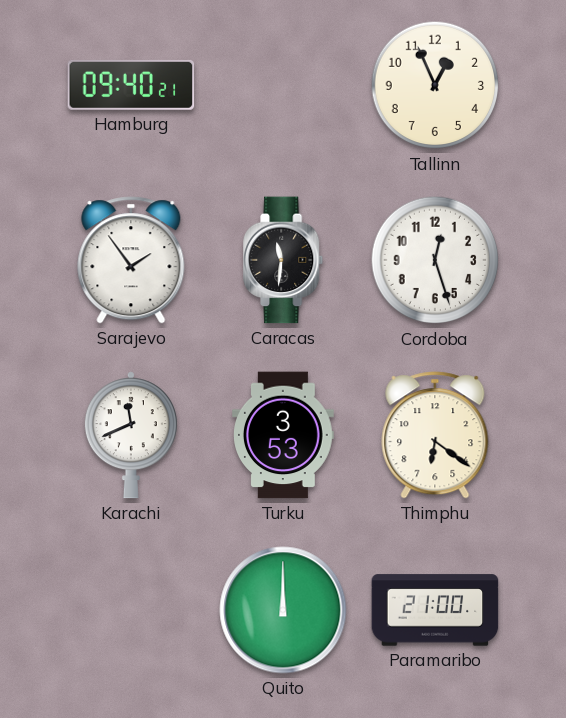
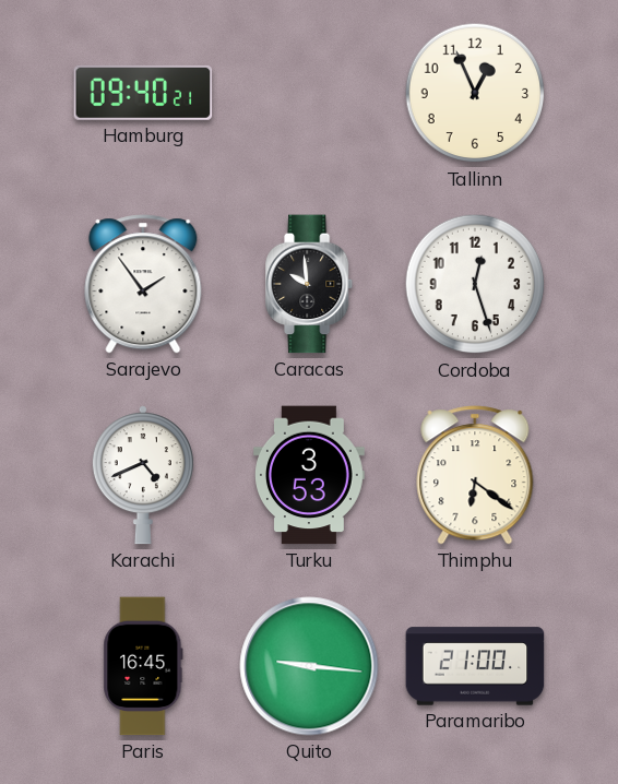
Caracas: 11:31 -> 9:59 (310, 284)
Karachi: 11:41 -> 4:41 (143, 475)
Paris: none -> 16:45 (143, 666)
Quito: 12:00 -> 9:16 (309, 666)
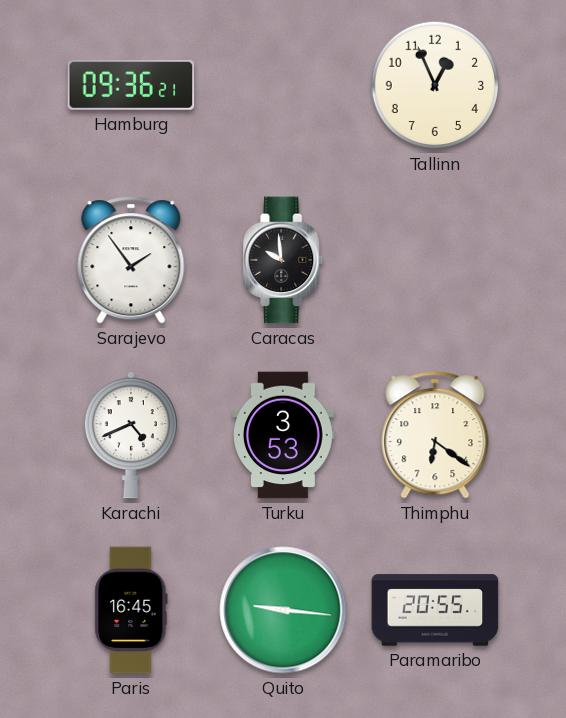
Hamburg: 09:40 -> 09:36 (131, 85)
Cordoba: 12:27 -> none (475, 284)
Paramaribo: 21:00 -> 20:55 (435, 610)
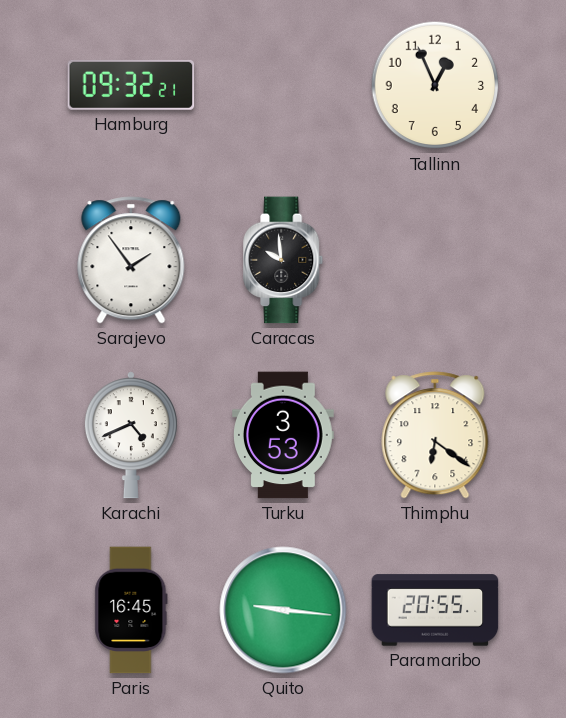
Hamburg: 09:36 -> 09:32 (131, 85)
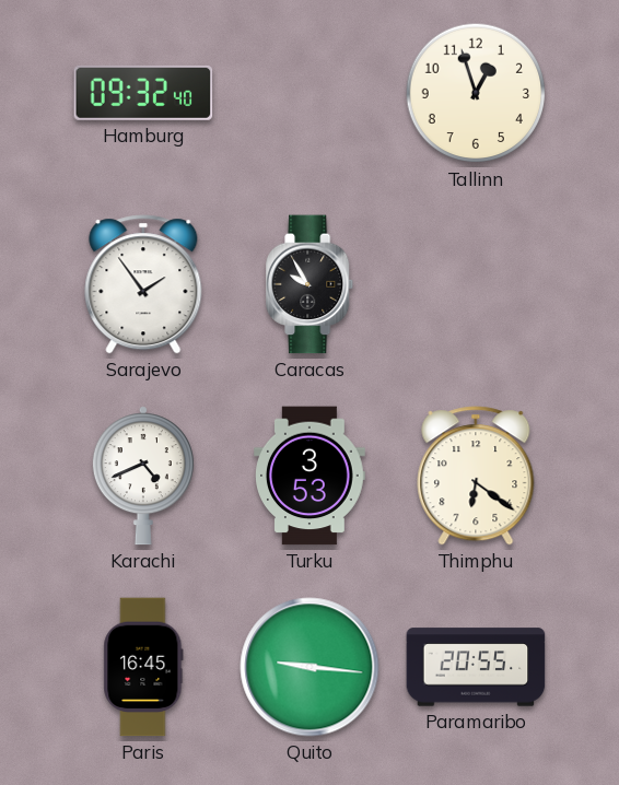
Hamburg: 09:32:21 -> 09:32:40 (143, 93)
Tallinn: 12:56 -> 12:57 (476, 93)
Caracas: 9:59 -> 9:55 (311, 284)
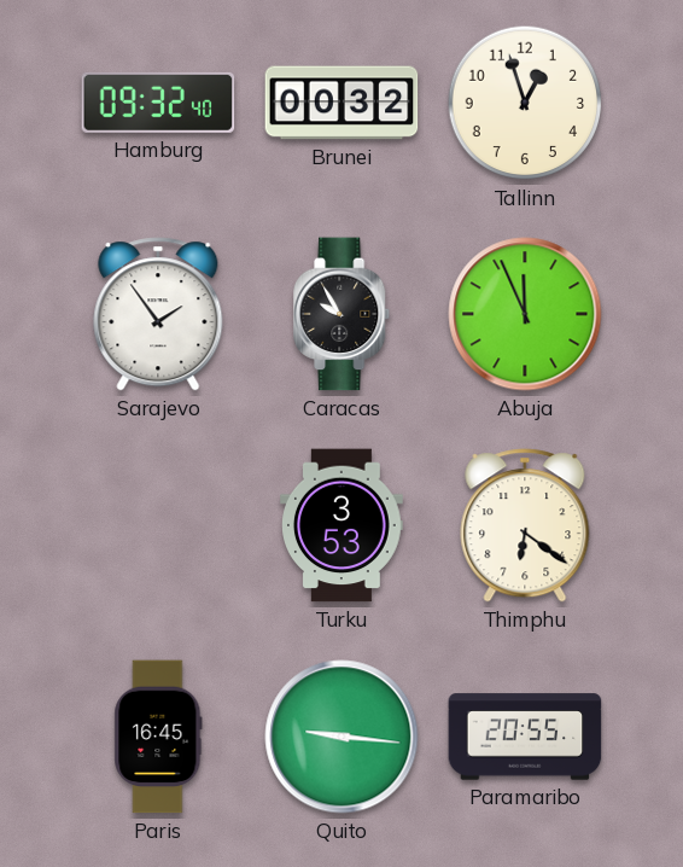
Brunei: none -> 00:32 (341, 103)
Abuja: none -> 11:56 (525, 314)
Karachi: 4:41 -> none (143, 476)
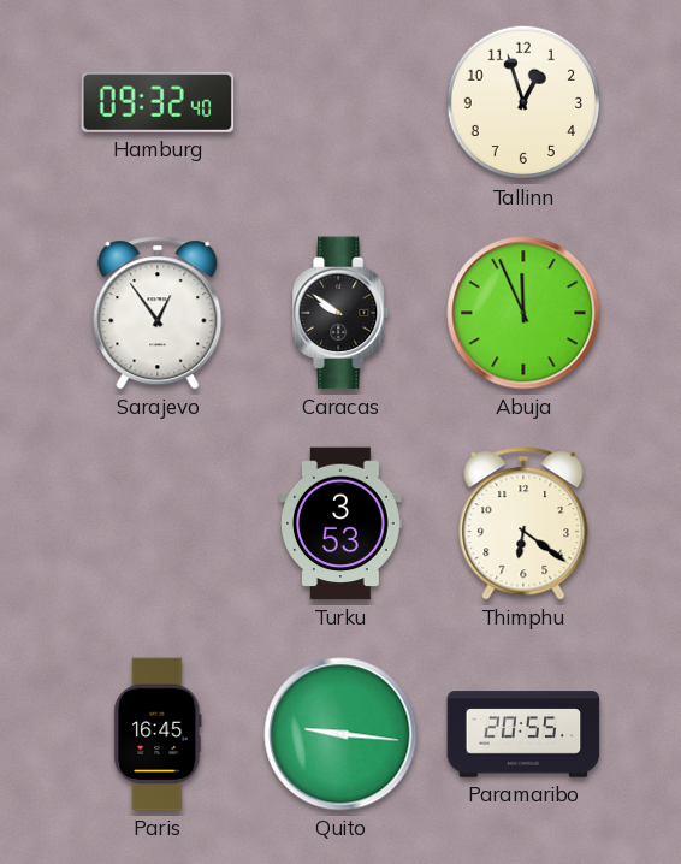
Brunei: 00:32 -> none (341, 103)
Sarajevo: 1:54 -> 12:54 (158, 313)
Caracas: 9:55 -> 9:51 (342, 313)
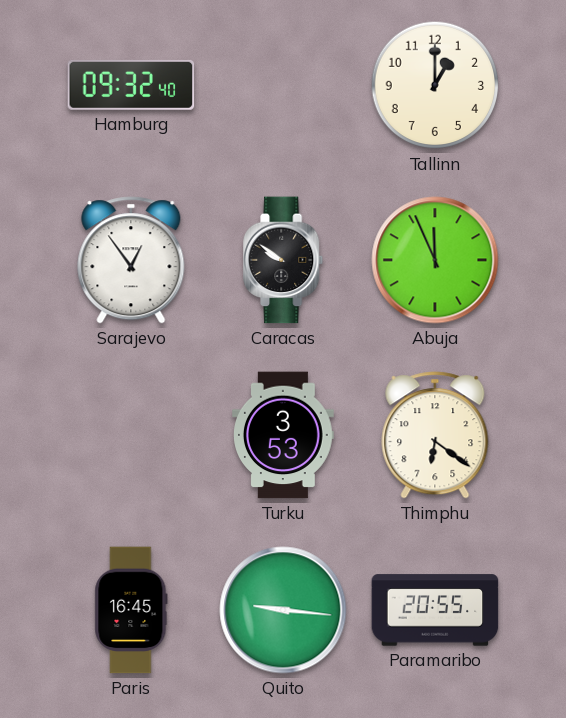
Tallinn: 12:57 -> 1:00 (435, 85)
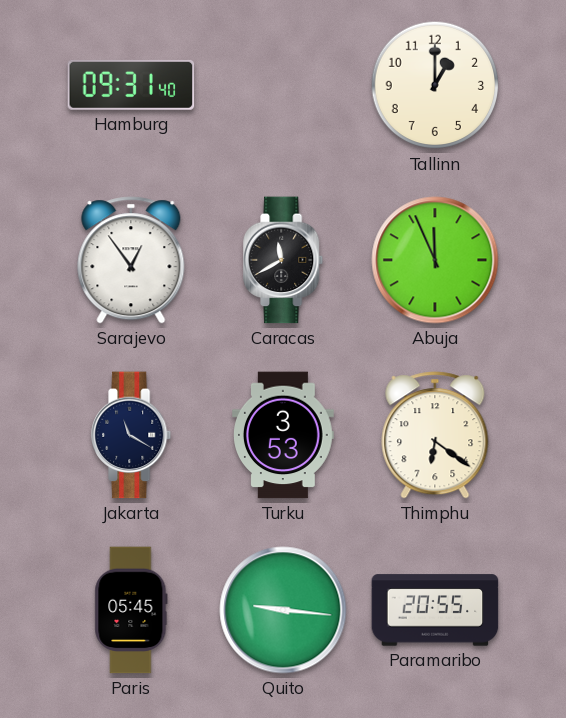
Hamburg: 09:32 -> 09:31 (131, 85)
Caracas: 9:51 -> 11:40 (284, 260)
Jakarta: none -> 11:20 (132, 435)
Paris: 16:45 -> 05:45 (131, 610)
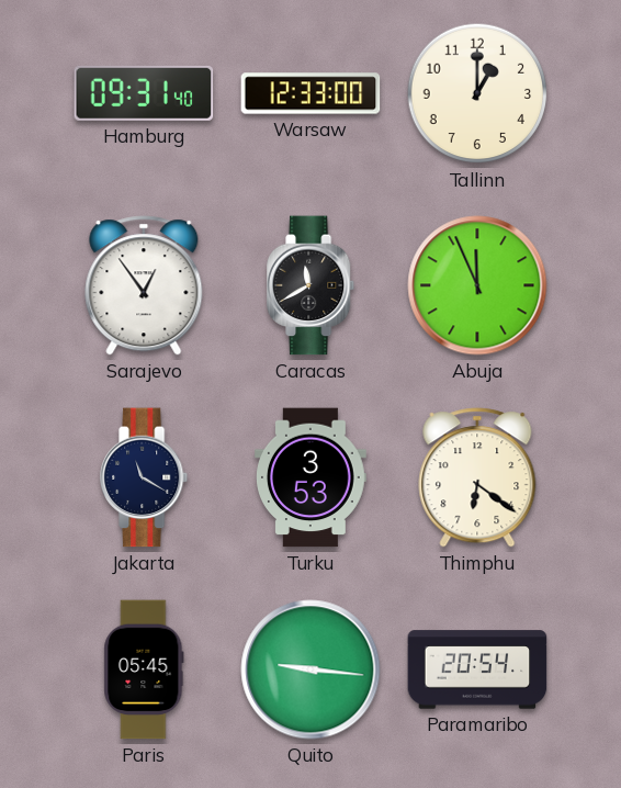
Warsaw: none -> 12:33 (310, 93)
Paramaribo: 20:55 -> 20:54 (477, 669)
